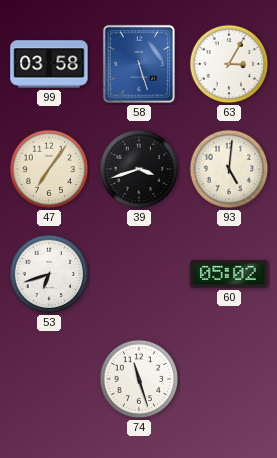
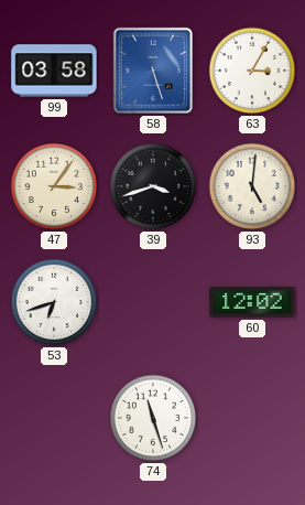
47: 7:06 -> 3:06 (54, 186)
60: 05:02 -> 12:02 (252, 302)
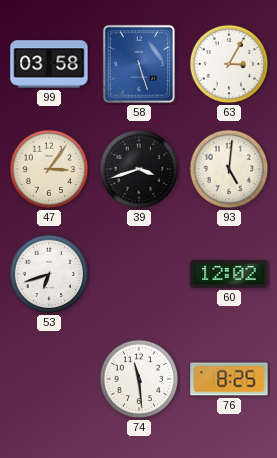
74: 11:27 -> 11:29 (139, 379)
76: none -> 8:25 (229, 379)
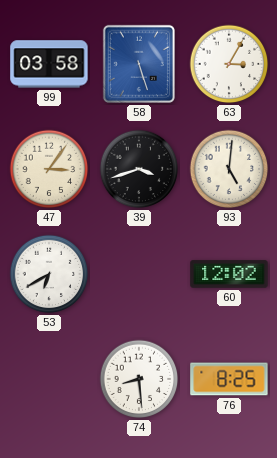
53: 6:42 -> 6:40 (49, 274)
74: 11:29 -> 8:29 (139, 379)
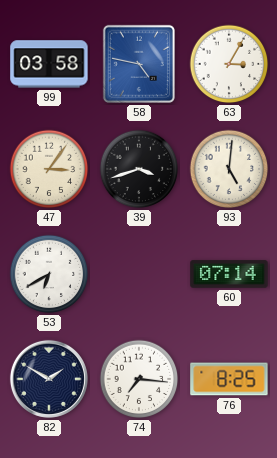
58: 5:27 -> 4:47 (139, 64)
60: 12:02 -> 07:14 (229, 274)
82: none -> 1:50 (49, 379)
74: 8:29 -> 7:16 (139, 379)
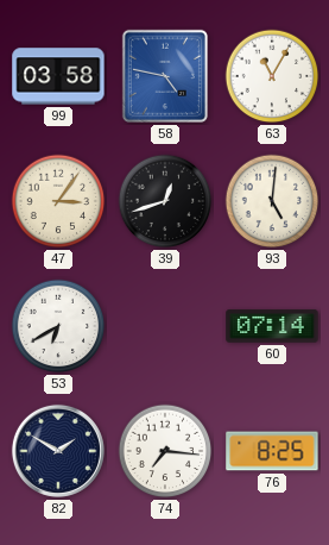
63: 3:05 -> 11:05 (272, 76)
39: 3:42 -> 12:42 (165, 201)
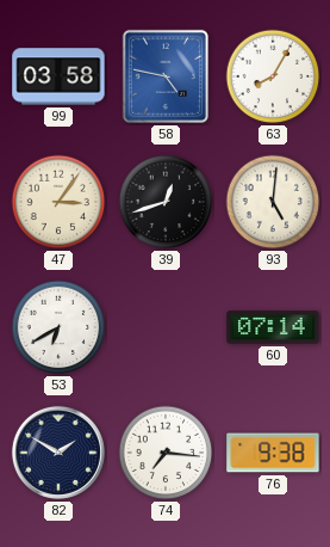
63: 11:05 -> 8:05 (273, 76)
76: 8:25 -> 9:38 (273, 453)
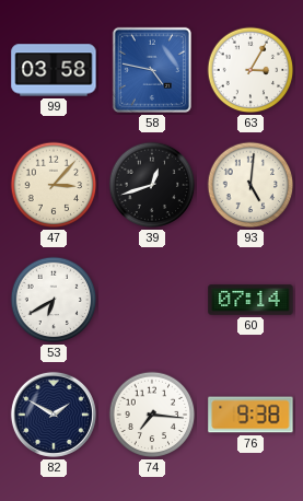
63: 8:05 -> 3:05 (250, 70)
47: 3:06 -> 3:07 (54, 185)
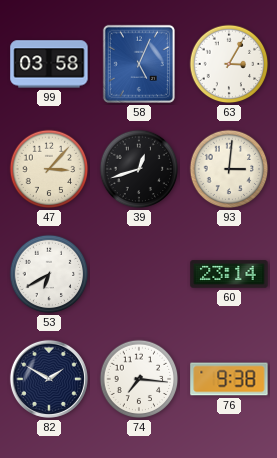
58: 4:47 -> 5:04 (139, 64)
93: 5:01 -> 3:01 (229, 169)
60: 07:14 -> 23:14 (229, 274)
